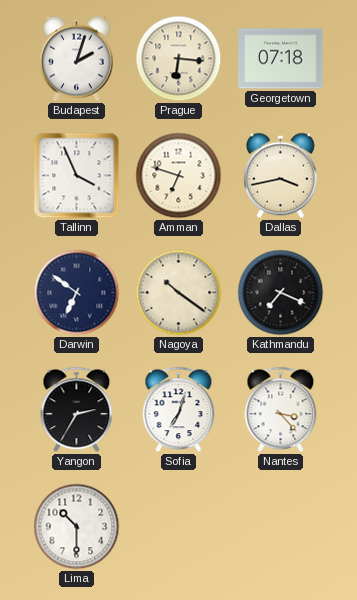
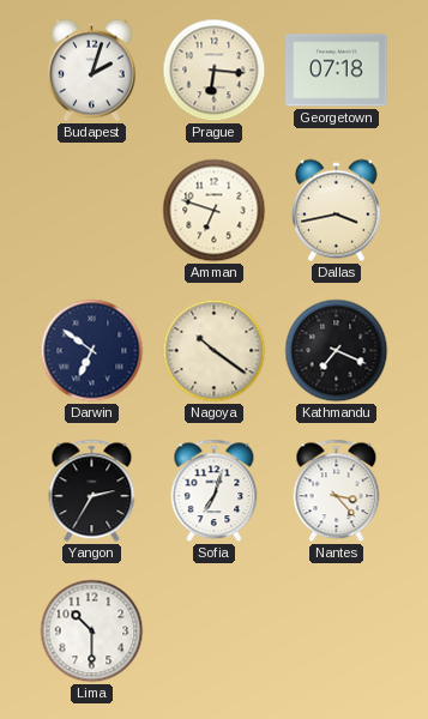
Tallinn: 3:56 -> none (77, 176)
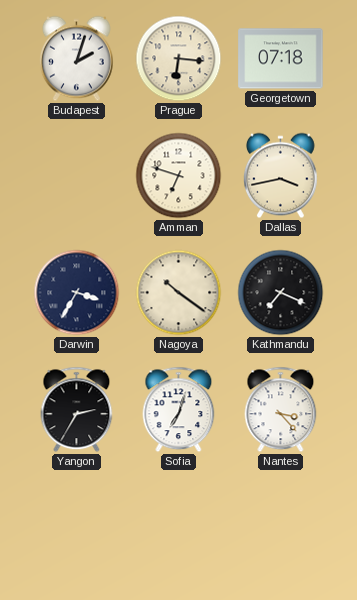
Darwin: 6:51 -> 3:35 (77, 293)
Lima: 10:30 -> none (92, 632)
